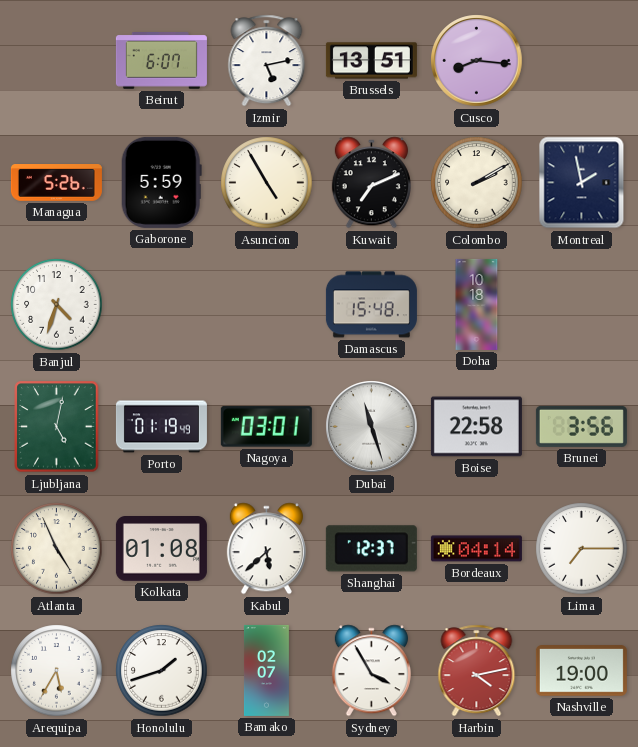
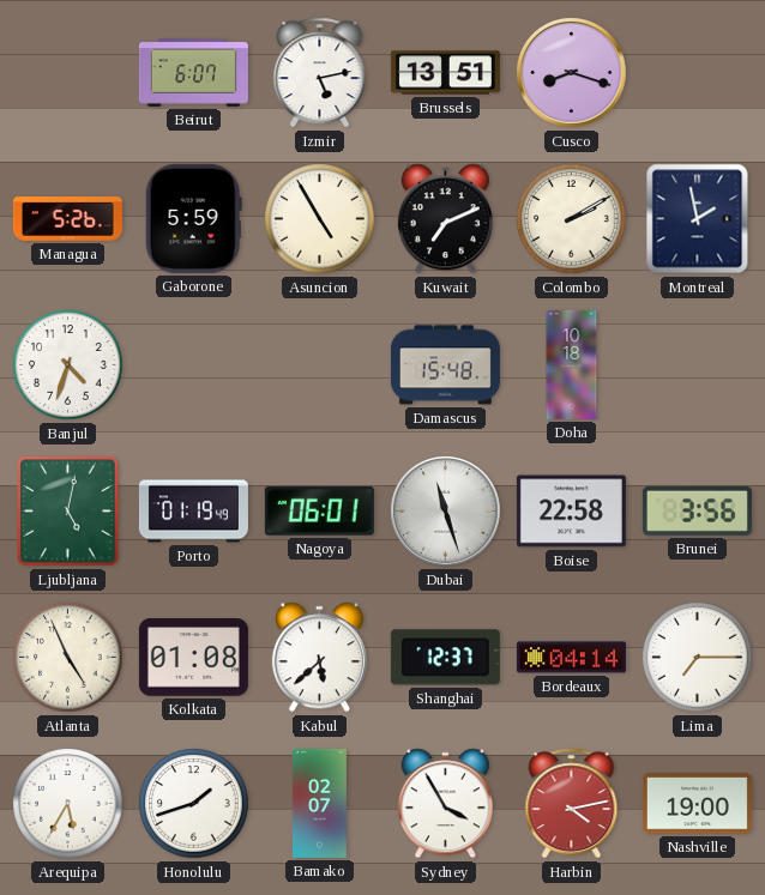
Cusco: 8:16 -> 8:18 (572, 73)
Nagoya: 03:01 -> 06:01 (319, 512)
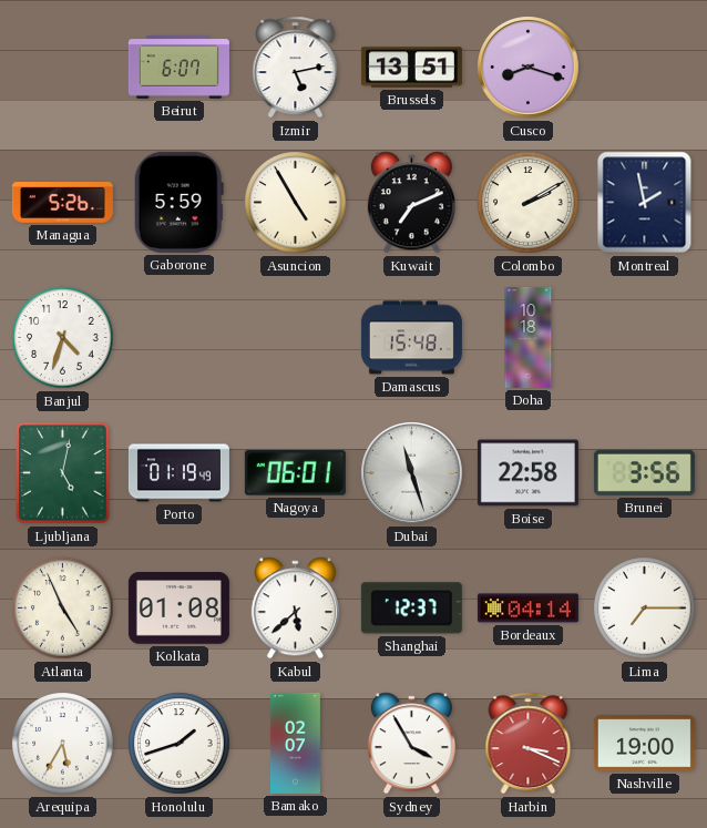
Harbin: 4:13 -> 3:19 (529, 744)
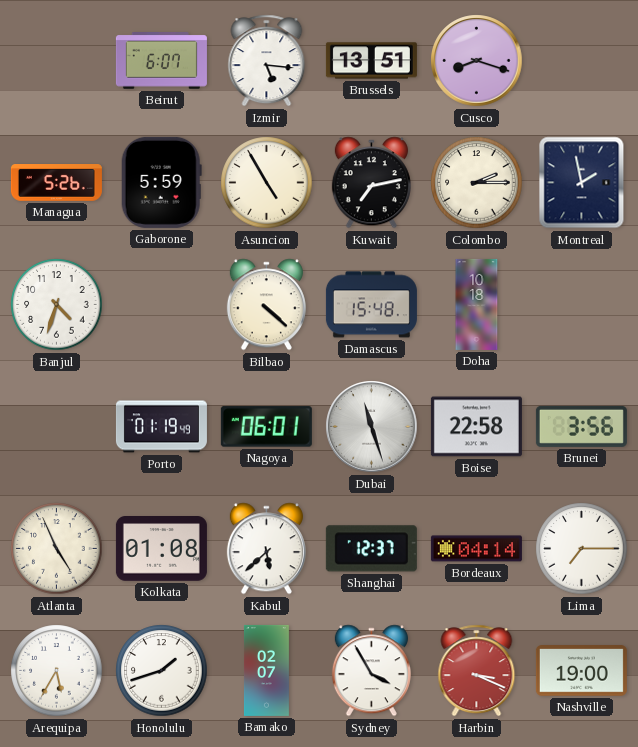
Izmir: 5:13 -> 5:16 (267, 61)
Kuwait: 7:11 -> 7:13 (371, 183)
Colombo: 2:10 -> 2:15 (477, 183)
Bilbao: none -> 4:22 (266, 305)
Ljubljana: 5:02 -> none (63, 473)
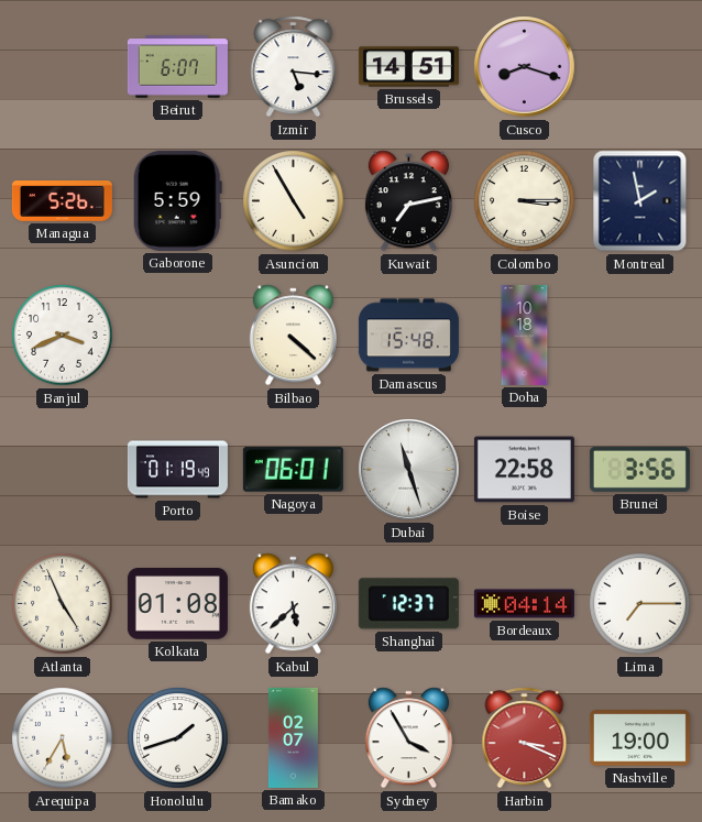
Brussels: 13:51 -> 14:51 (408, 67)
Colombo: 2:15 -> 3:15 (525, 201)
Banjul: 4:33 -> 3:41 (63, 336)
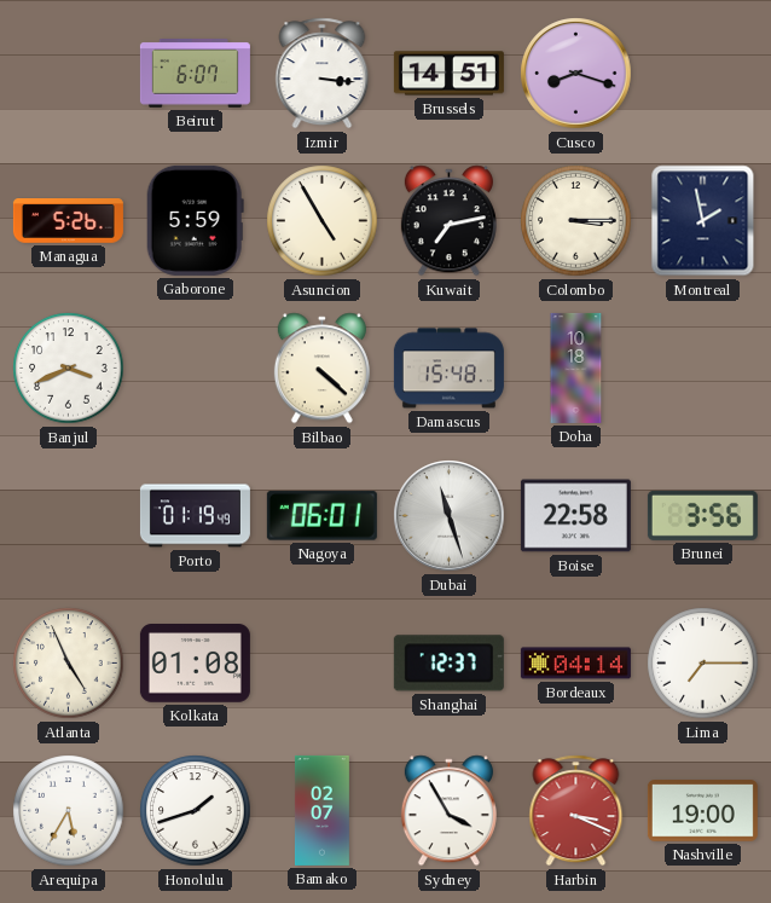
Izmir: 5:16 -> 3:16 (323, 74)
Kabul: 5:38 -> none (293, 604)
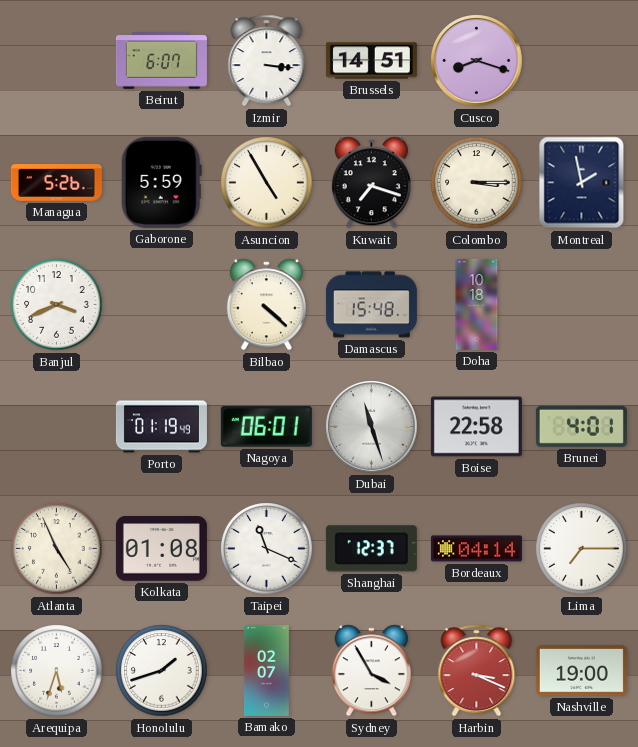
Kuwait: 7:13 -> 7:18 (371, 183)
Brunei: 3:56 -> 4:01 (581, 426)
Taipei: none -> 11:19 (267, 549)
Arequipa: 5:35 -> 5:33 (57, 671)
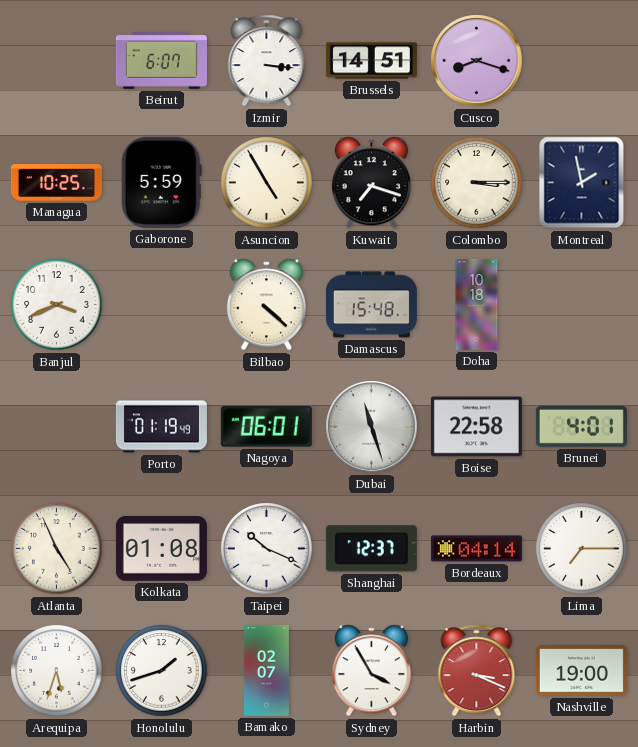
Managua: 5:26 -> 10:25 (56, 183)
Taipei: 11:19 -> 10:19 (267, 549)
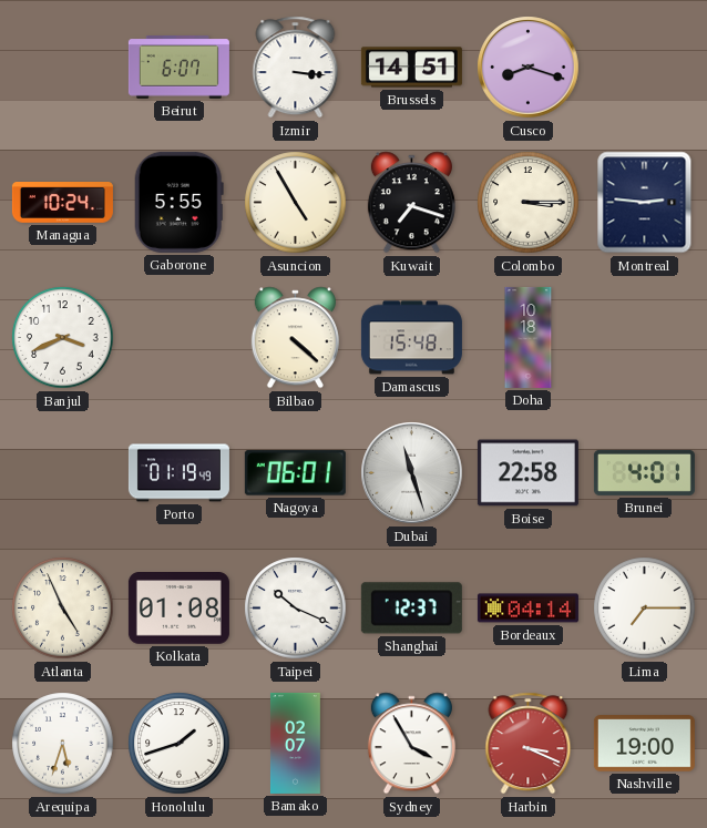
Managua: 10:25 -> 10:24 (62, 203)
Gaborone: 5:59 -> 5:55 (178, 202)
Montreal: 1:58 -> 2:46 (645, 203)
